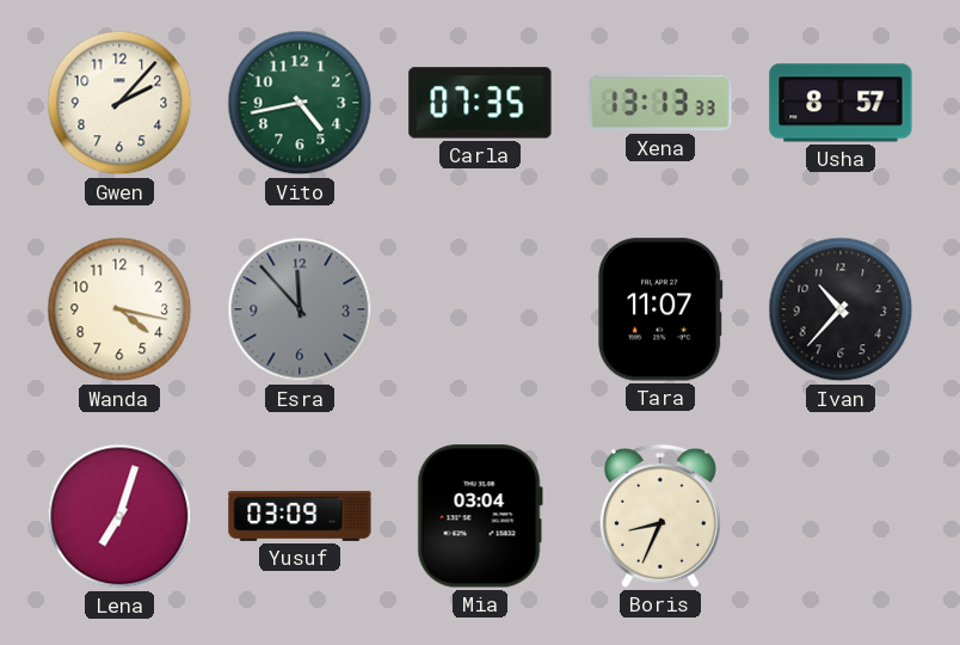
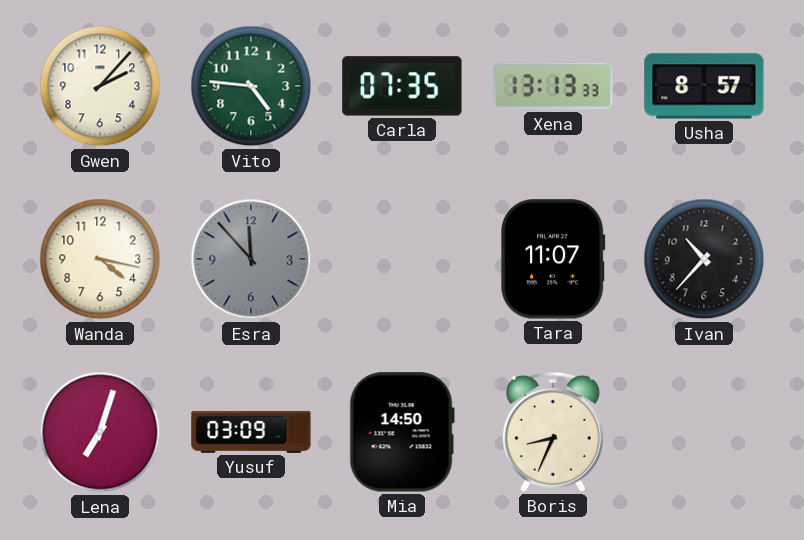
Vito: 4:43 -> 4:46 (251, 86)
Mia: 03:04 -> 14:50 (402, 432)
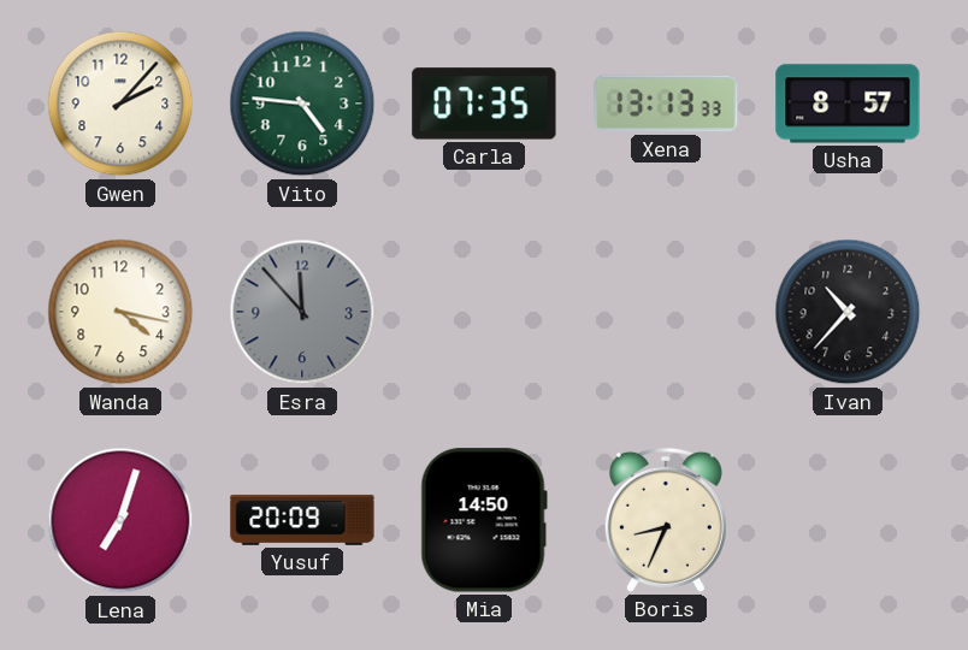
Tara: 11:07 -> none (553, 259)
Yusuf: 03:09 -> 20:09 (302, 520)
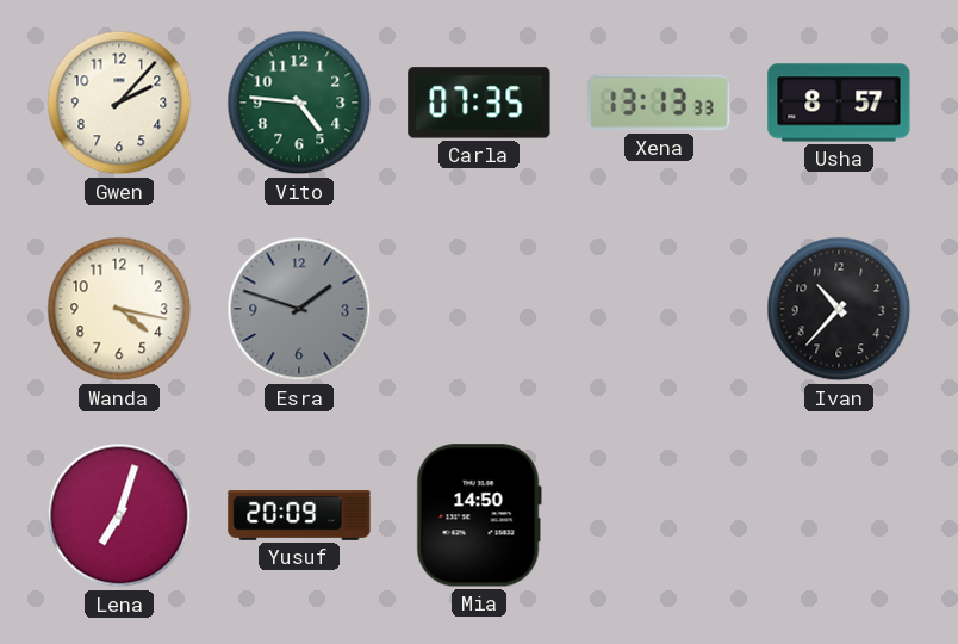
Esra: 11:53 -> 1:48 (299, 309)
Boris: 8:34 -> none (666, 520)
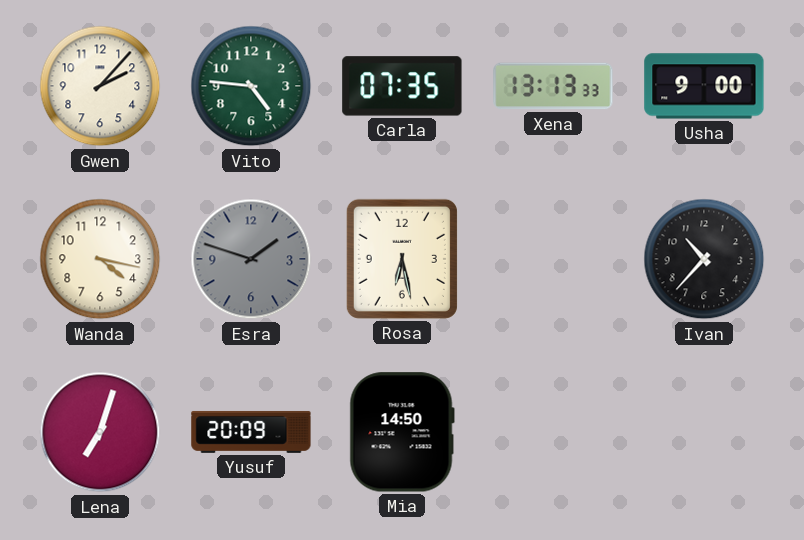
Usha: 8:57 -> 9:00 (704, 86)
Rosa: none -> 6:28 (402, 259)
